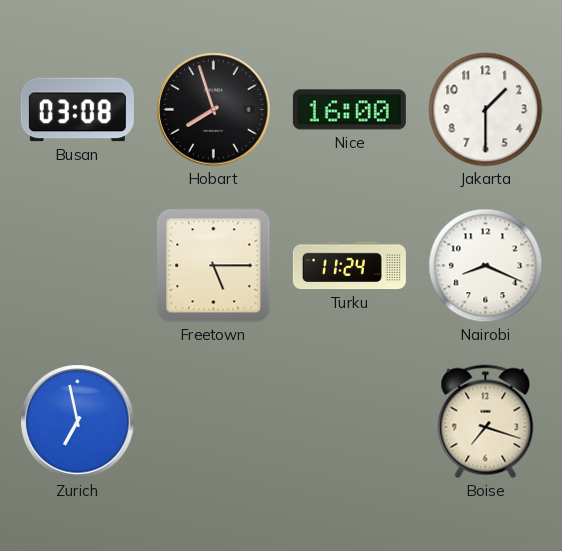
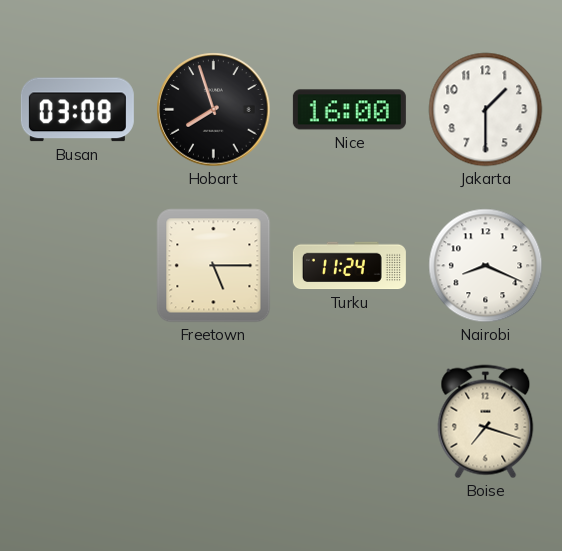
Zurich: 6:58 -> none (78, 422)
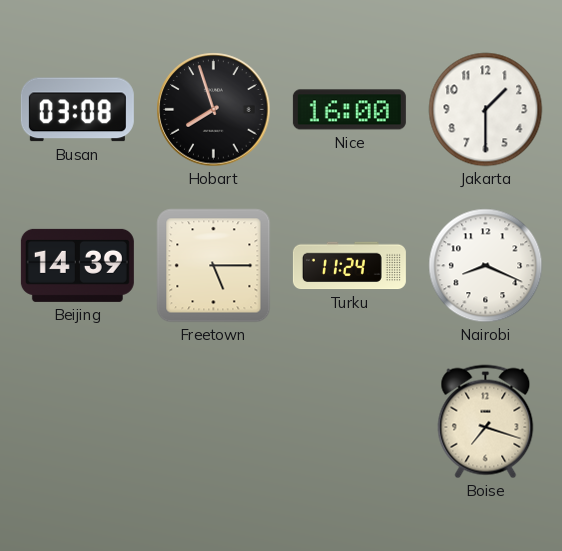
Beijing: none -> 14:39 (77, 265)
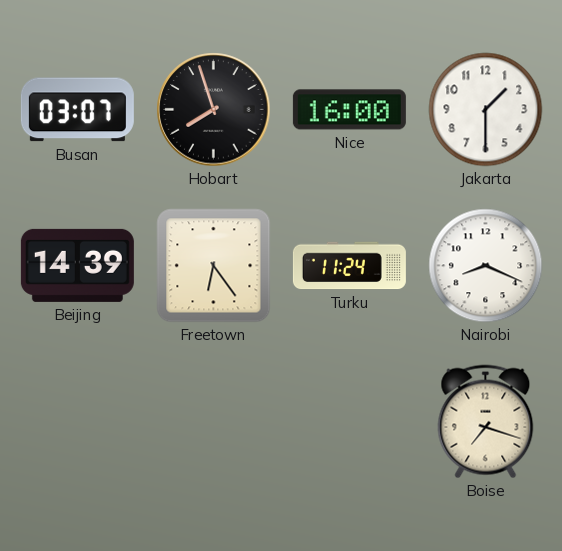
Busan: 03:08 -> 03:07 (77, 110)
Freetown: 5:15 -> 6:24 (214, 266)
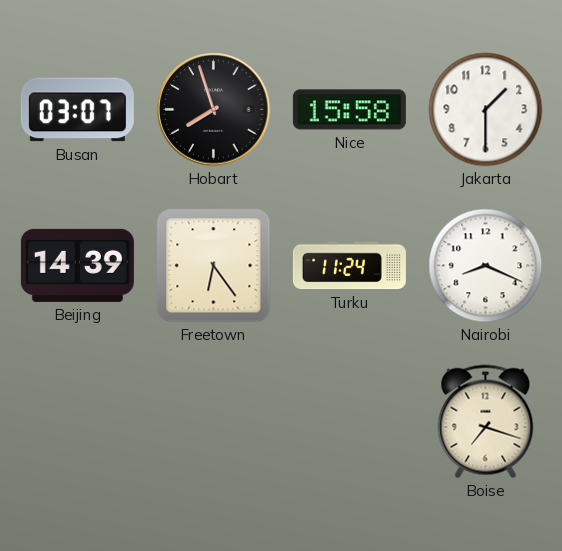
Nice: 16:00 -> 15:58 (349, 110)
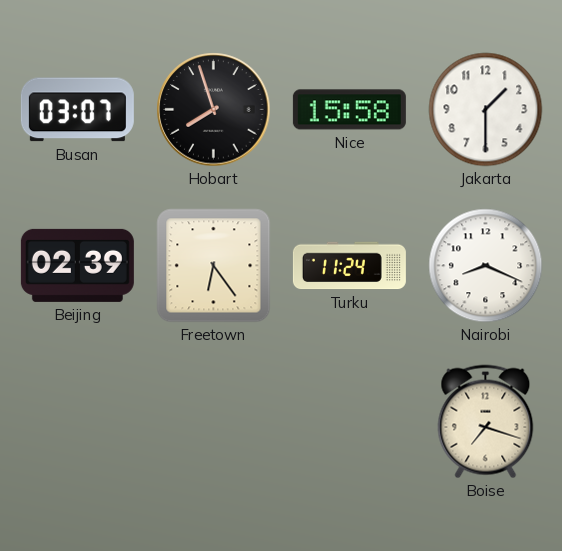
Beijing: 14:39 -> 02:39 (77, 265)
